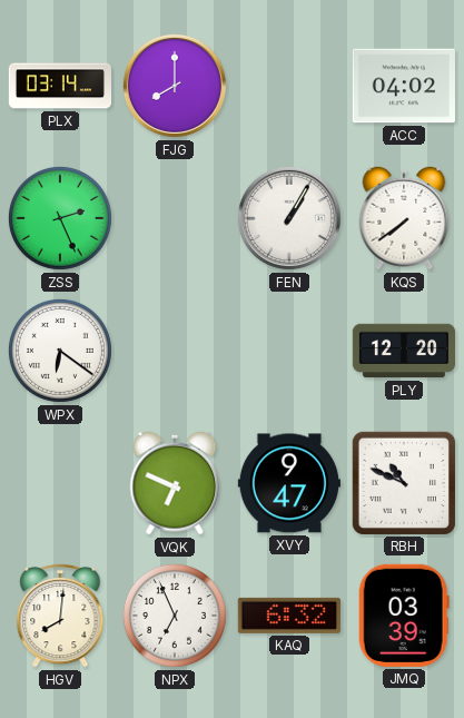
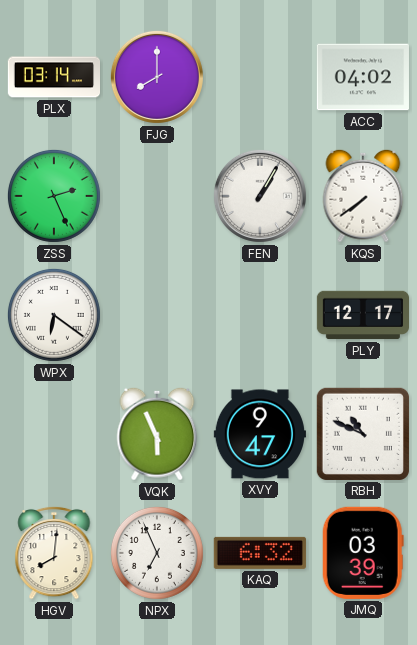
PLY: 12:20 -> 12:17 (362, 315)
VQK: 6:49 -> 5:56 (157, 434)
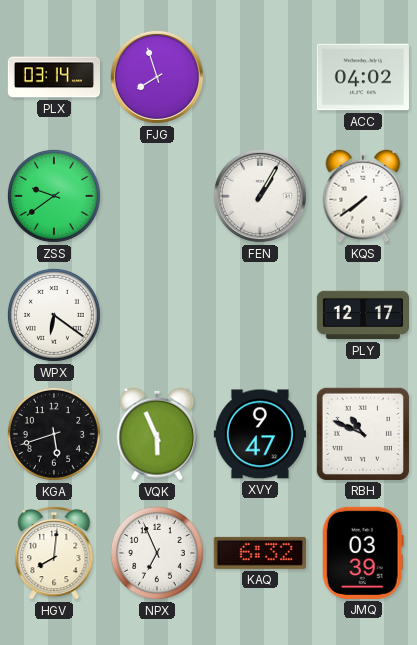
FJG: 8:00 -> 7:57 (157, 77)
ZSS: 2:26 -> 9:39 (54, 196)
KGA: none -> 5:42 (54, 434)
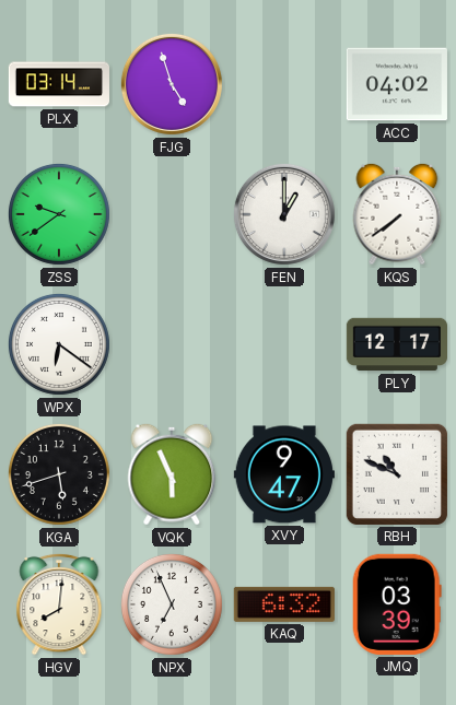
FJG: 7:57 -> 4:57 (172, 84)
FEN: 1:05 -> 1:00 (284, 214)
